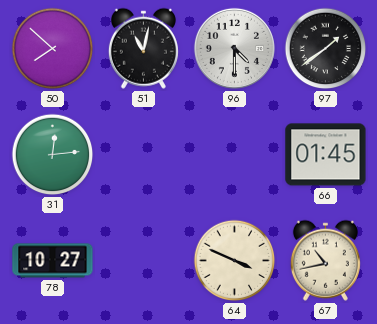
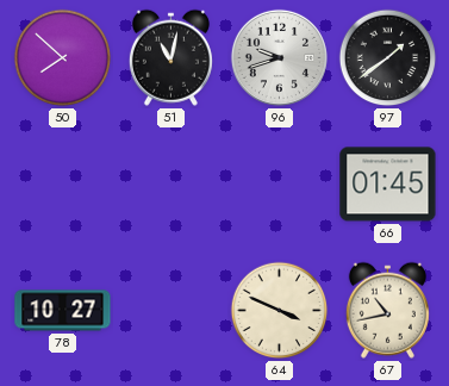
96: 4:30 -> 9:42 (279, 57)
31: 12:14 -> none (53, 155)
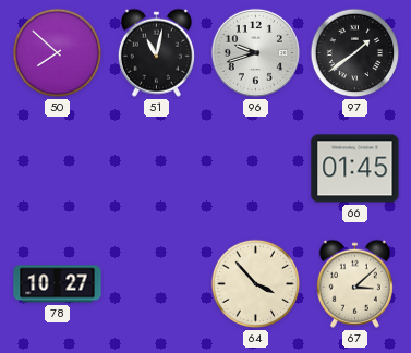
64: 3:49 -> 3:53 (256, 284)
67: 10:43 -> 3:08 (354, 283)
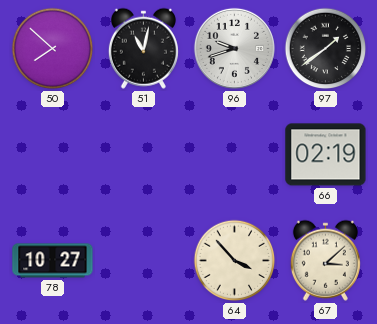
66: 01:45 -> 02:19 (326, 155)
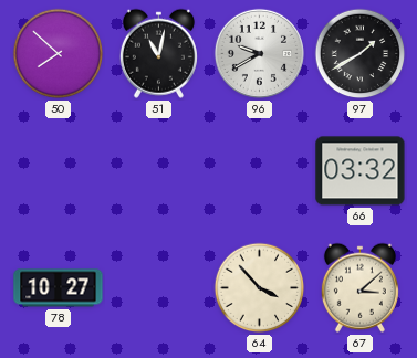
96: 9:42 -> 9:40 (259, 53)
97: 1:39 -> 1:40 (361, 54)
66: 02:19 -> 03:32 (361, 171)
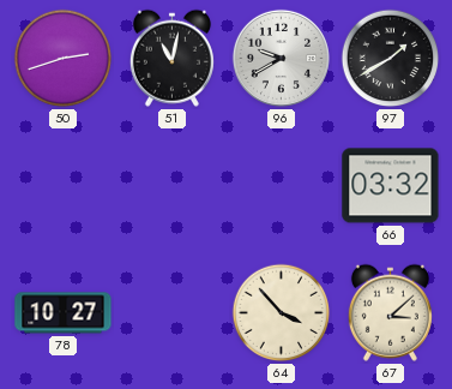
50: 7:52 -> 2:42 (64, 59)
